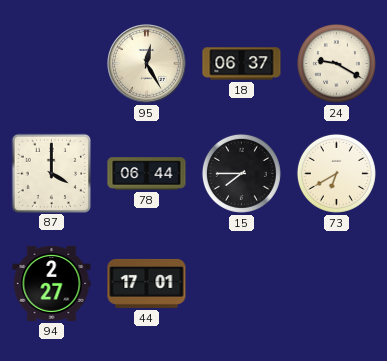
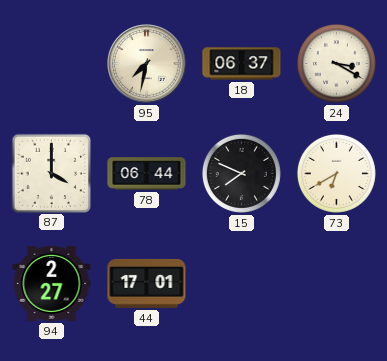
95: 12:25 -> 7:32 (147, 64)
24: 9:20 -> 3:20 (336, 63)
15: 7:45 -> 7:49 (241, 173)
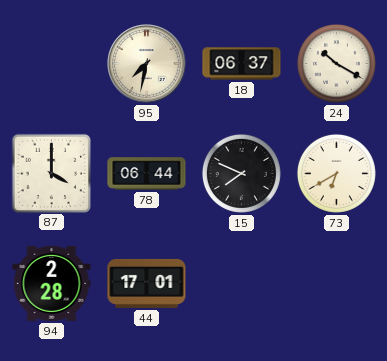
24: 3:20 -> 10:20 (336, 63)
94: 2:27 -> 2:28 (52, 283)
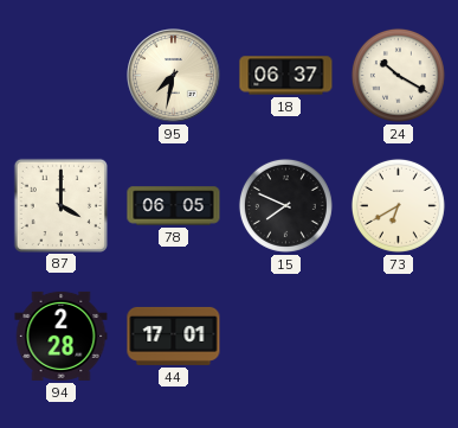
78: 06:44 -> 06:05 (174, 206)
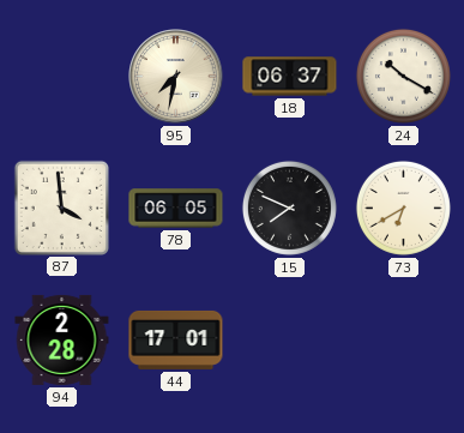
87: 4:00 -> 3:59 (61, 208)
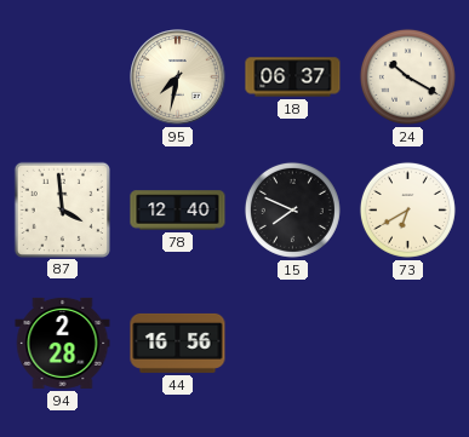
78: 06:05 -> 12:40 (178, 211)
44: 17:01 -> 16:56 (178, 343)
